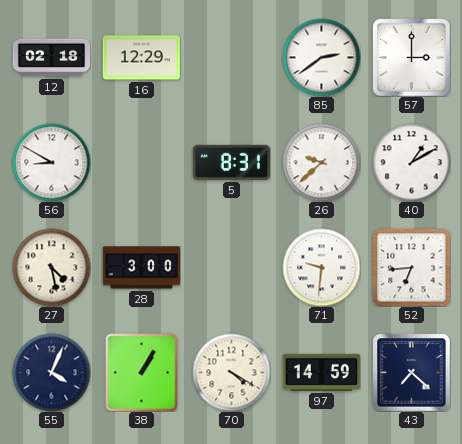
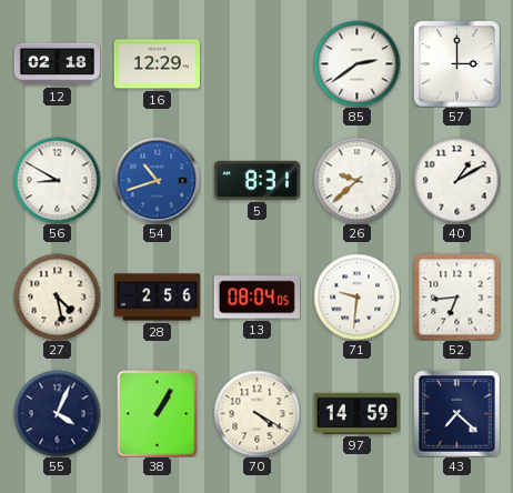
54: none -> 10:42 (157, 180)
28: 3:00 -> 2:56 (157, 298)
13: none -> 08:04 (256, 298)
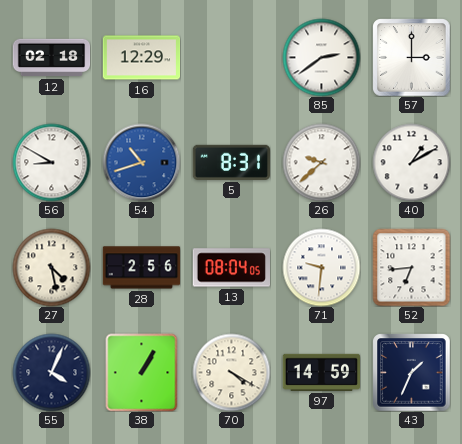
43: 7:22 -> 1:34 (411, 372)
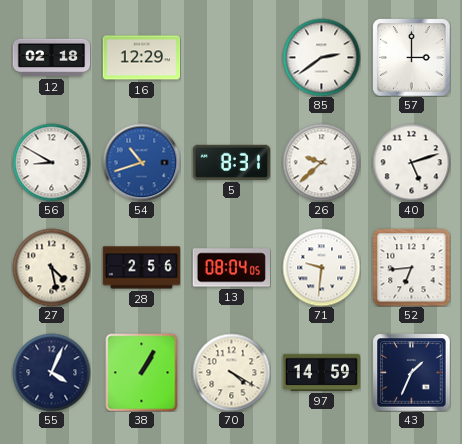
40: 1:10 -> 5:12 (411, 162)
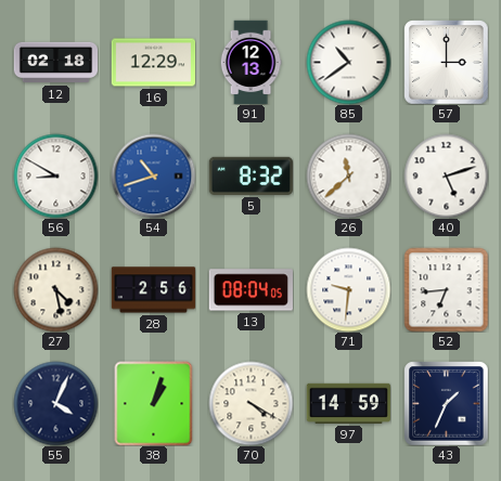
91: none -> 12:13 (251, 62)
85: 2:39 -> 10:39 (348, 62)
5: 8:31 -> 8:32 (251, 175)
26: 9:38 -> 11:38 (348, 175)
38: 1:05 -> 1:03 (154, 403)
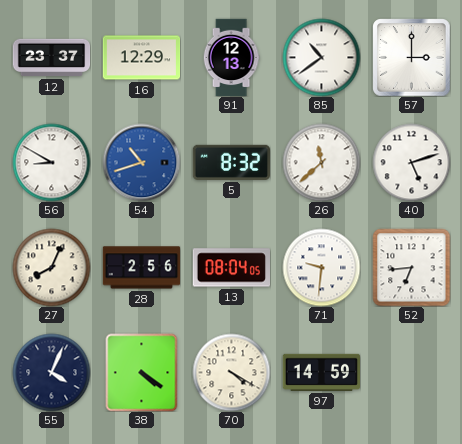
12: 02:18 -> 23:37 (51, 58)
27: 4:28 -> 8:04 (51, 267)
38: 1:03 -> 4:21 (142, 372)
43: 1:34 -> none (446, 403)
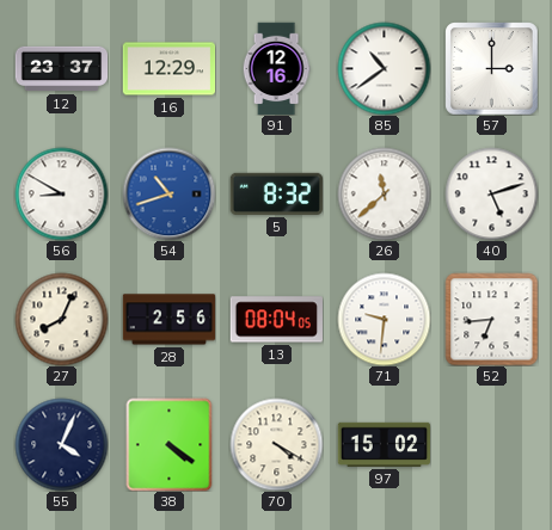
91: 12:13 -> 12:16 (276, 68)
97: 14:59 -> 15:02 (384, 444)
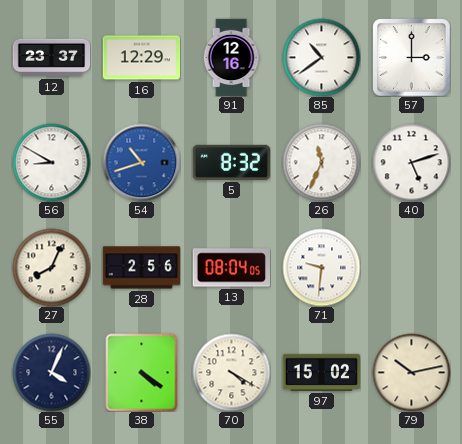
26: 11:38 -> 11:34 (321, 162)
52: 6:44 -> none (491, 319)
79: none -> 10:13 (411, 372)
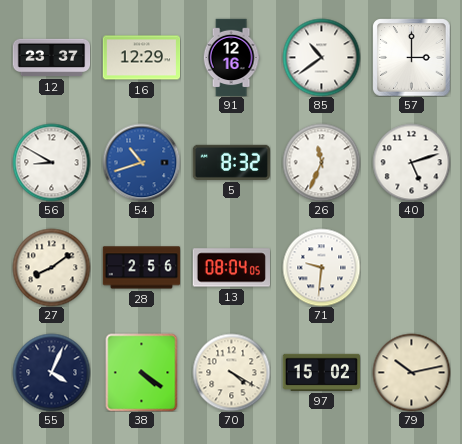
27: 8:04 -> 8:09 (51, 267)
